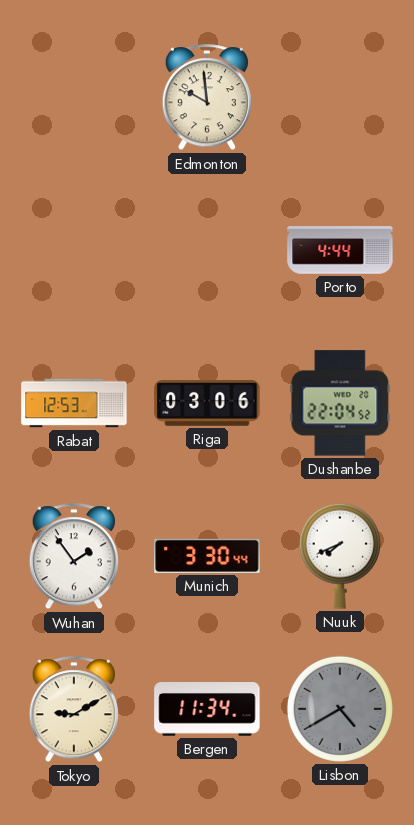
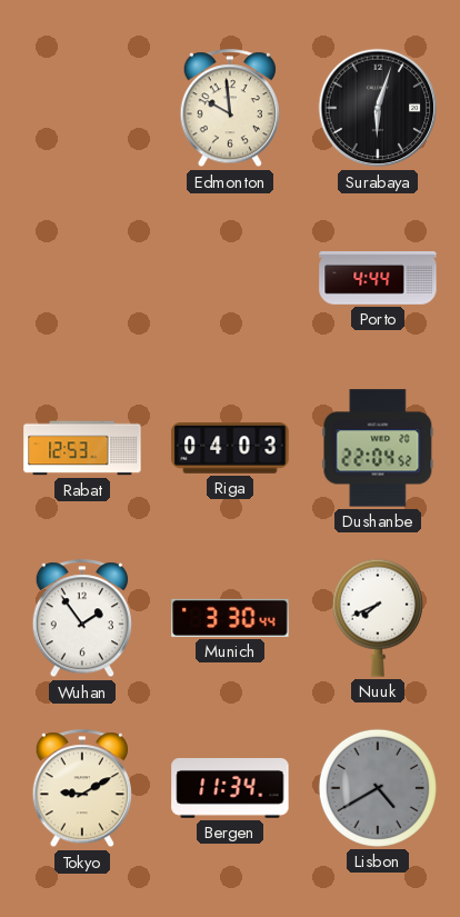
Surabaya: none -> 6:03 (378, 108)
Riga: 03:06 -> 04:03 (230, 449)
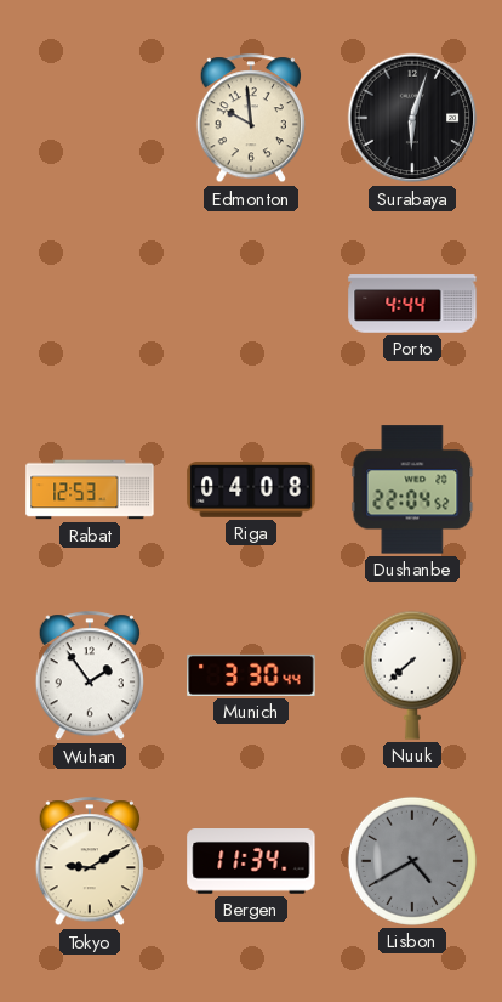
Riga: 04:03 -> 04:08 (251, 491)
Nuuk: 7:41 -> 7:38 (412, 675)
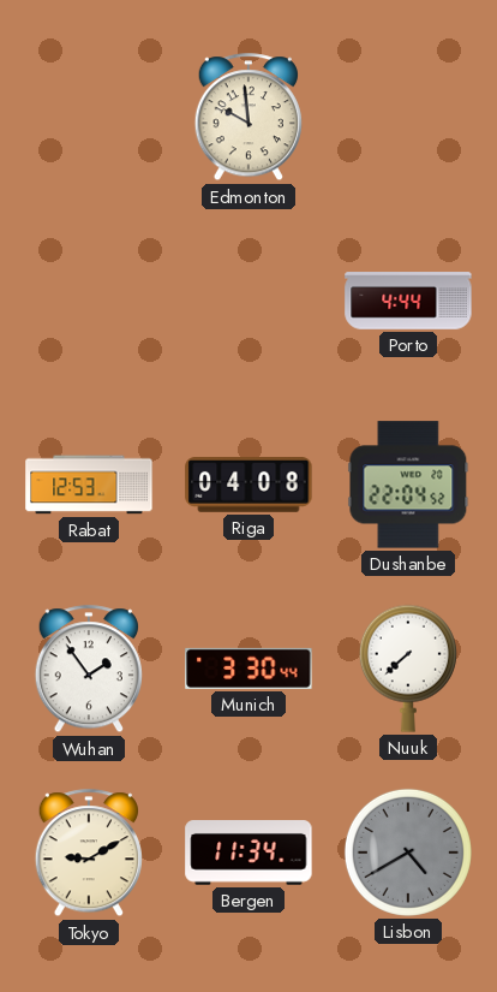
Surabaya: 6:03 -> none (412, 118)
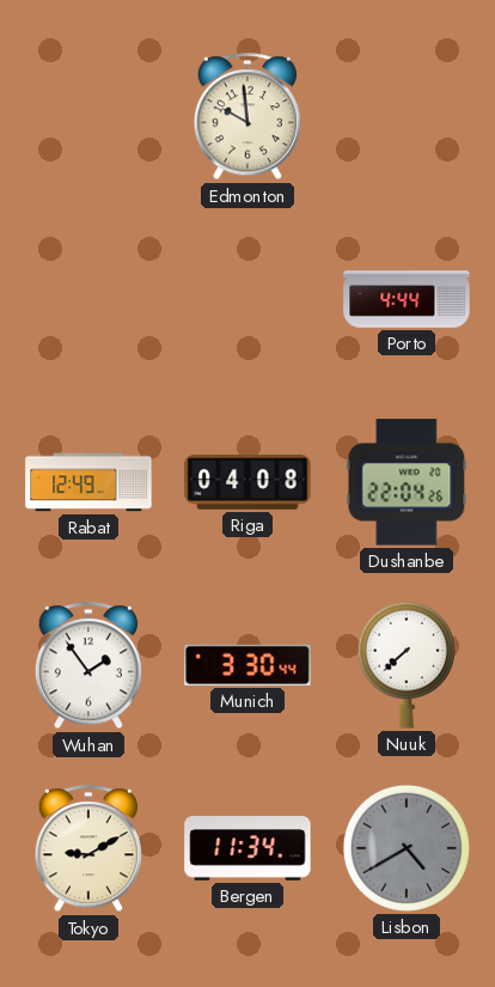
Rabat: 12:53 -> 12:49 (88, 482)
Dushanbe: 22:04:52 -> 22:04:26 (407, 482)
